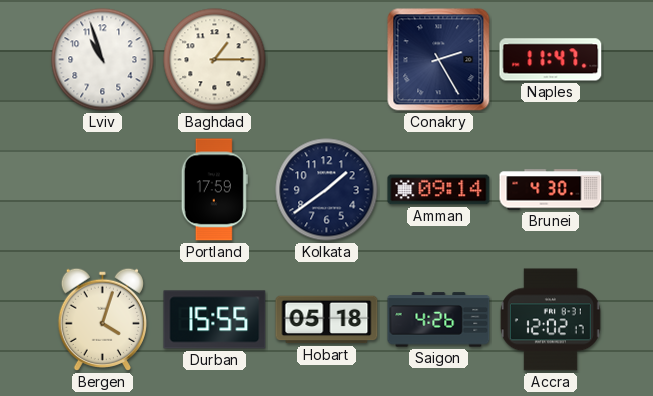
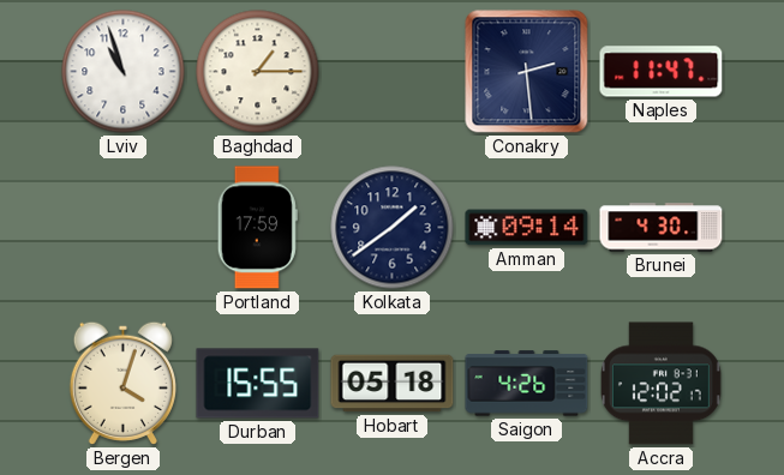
Conakry: 2:25 -> 2:29 (527, 72)
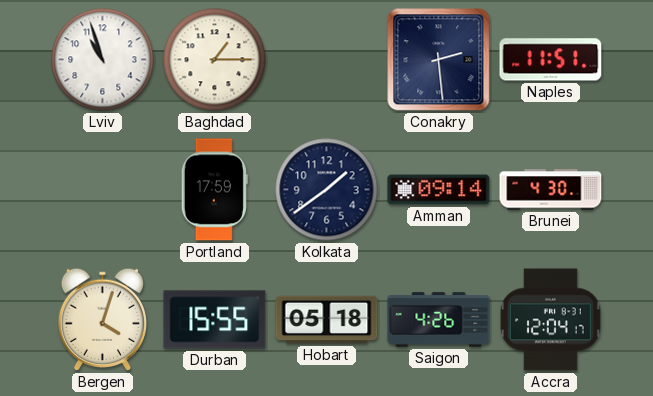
Naples: 11:47 -> 11:51 (551, 60)
Accra: 12:02 -> 12:04 (550, 320)
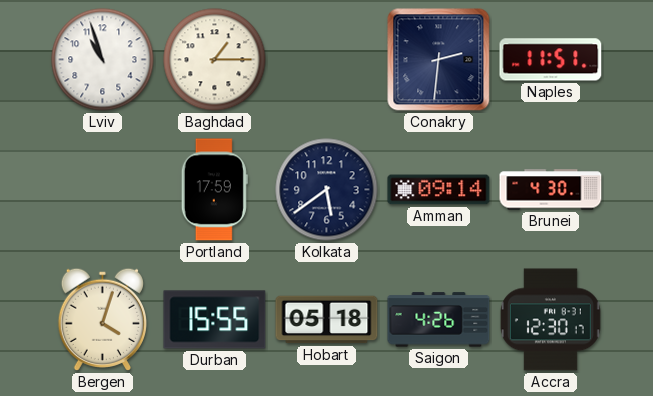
Conakry: 2:29 -> 2:31 (439, 60)
Kolkata: 1:39 -> 5:39 (327, 190)
Accra: 12:04 -> 12:30 (550, 320)
